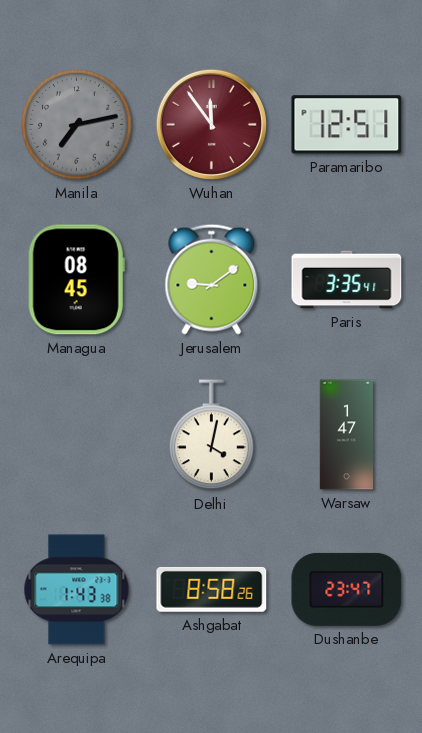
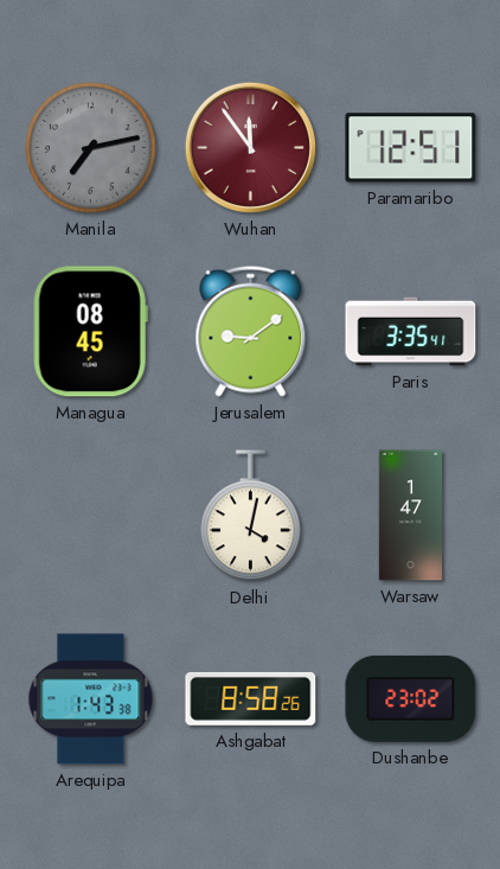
Dushanbe: 23:47 -> 23:02 (411, 698)
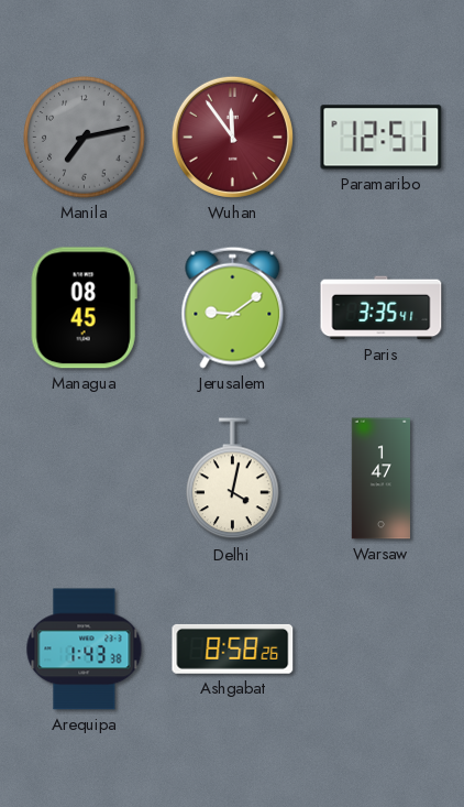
Dushanbe: 23:02 -> none (411, 698)
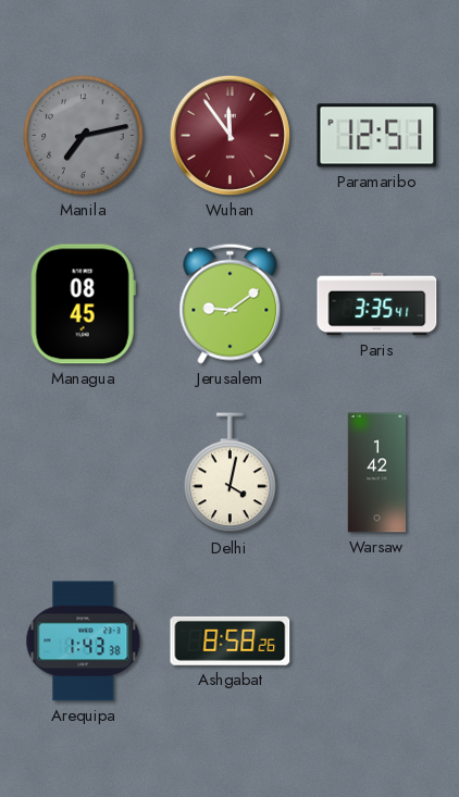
Warsaw: 1:47 -> 1:42 (377, 473)
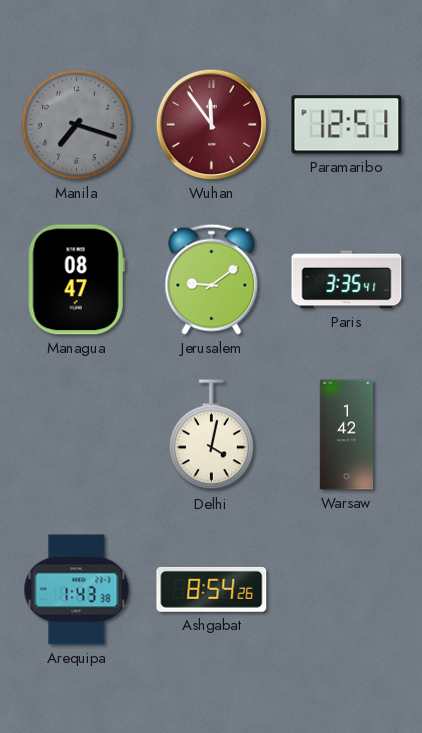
Manila: 7:13 -> 7:18 (77, 125)
Managua: 08:45 -> 08:47 (76, 280)
Ashgabat: 8:58 -> 8:54 (212, 589)
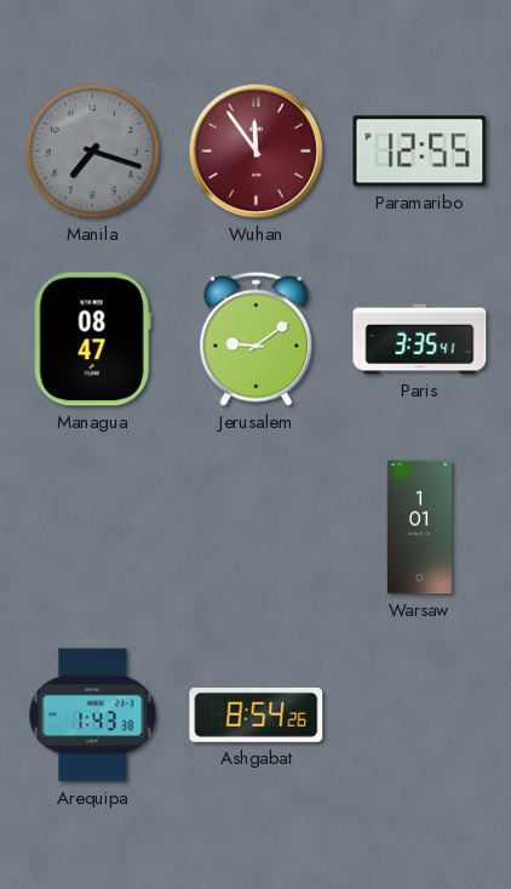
Paramaribo: 12:51 -> 12:55 (420, 152)
Delhi: 4:02 -> none (212, 435)
Warsaw: 1:42 -> 1:01 (420, 528)
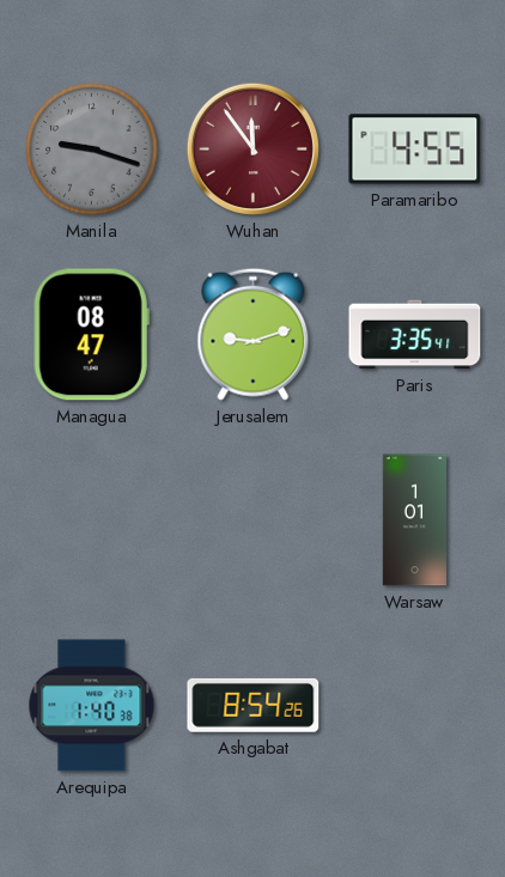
Manila: 7:18 -> 9:18 (92, 150)
Paramaribo: 12:55 -> 4:55 (415, 150)
Jerusalem: 9:09 -> 9:12 (254, 334)
Arequipa: 1:43 -> 1:40 (92, 706)
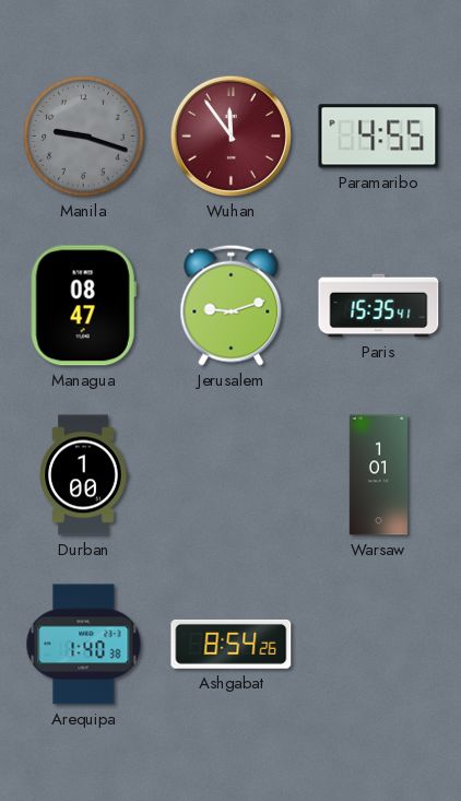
Paris: 3:35 -> 15:35 (379, 306)
Durban: none -> 1:00 (83, 475)
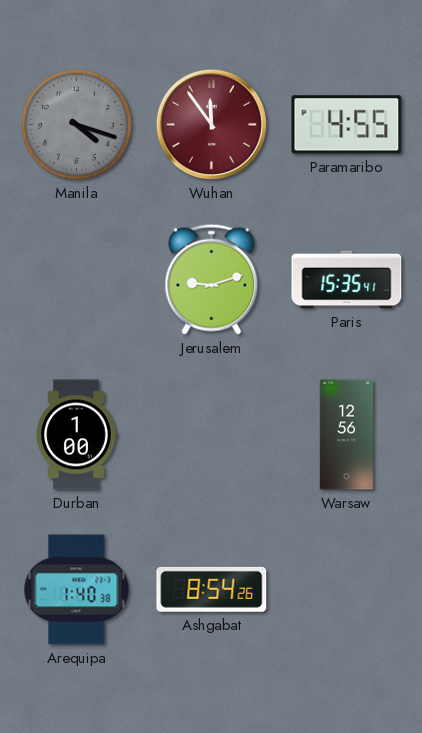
Manila: 9:18 -> 4:18 (77, 125)
Managua: 08:47 -> none (83, 306)
Warsaw: 1:01 -> 12:56 (347, 435)
